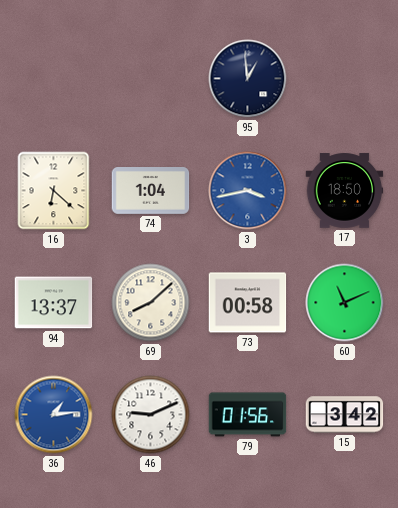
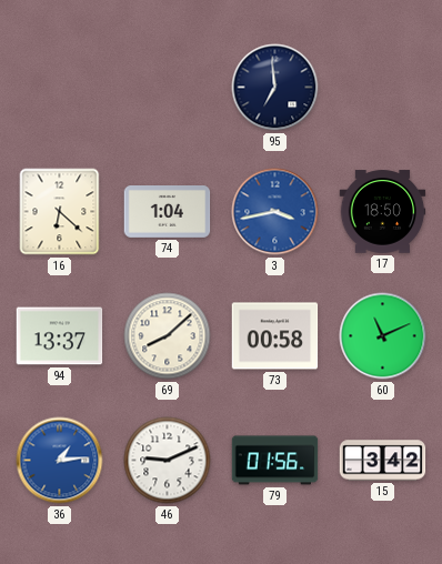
95: 12:59 -> 6:59 (275, 88)
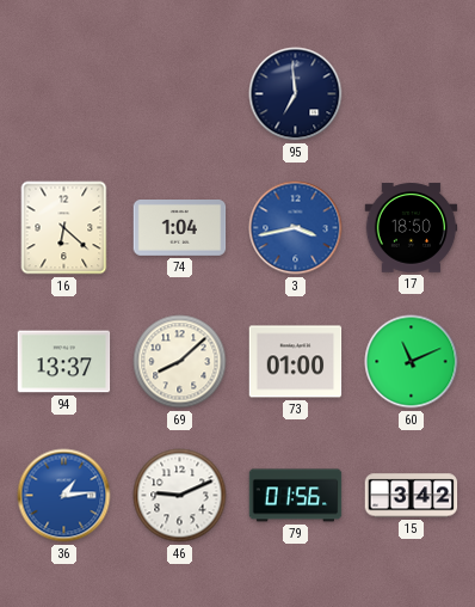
73: 00:58 -> 01:00 (296, 362)
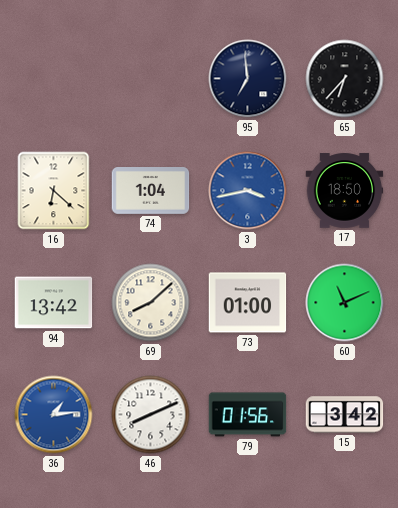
65: none -> 6:37 (345, 79)
94: 13:37 -> 13:42 (54, 303)
46: 9:11 -> 8:11 (151, 415)
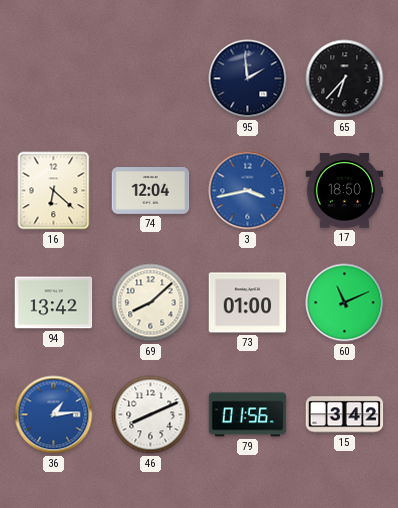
95: 6:59 -> 1:59 (248, 79)
74: 1:04 -> 12:04 (151, 191)
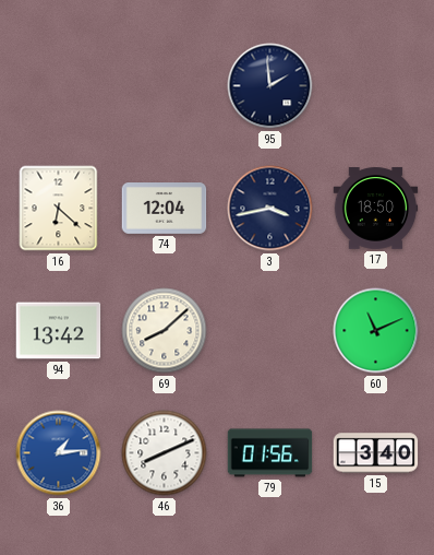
65: 6:37 -> none (345, 79)
3 dial: blue -> navy (270, 209)
73: 01:00 -> none (248, 303)
15: 3:42 -> 3:40 (376, 453)
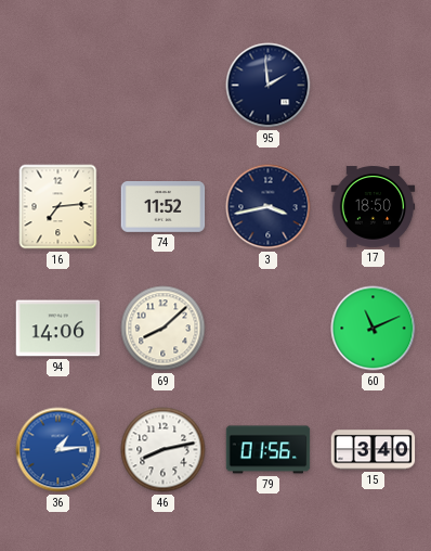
16: 6:22 -> 7:14 (58, 207)
74: 12:04 -> 11:52 (164, 207)
94: 13:42 -> 14:06 (58, 329)
46: 8:11 -> 8:13 (164, 450)
